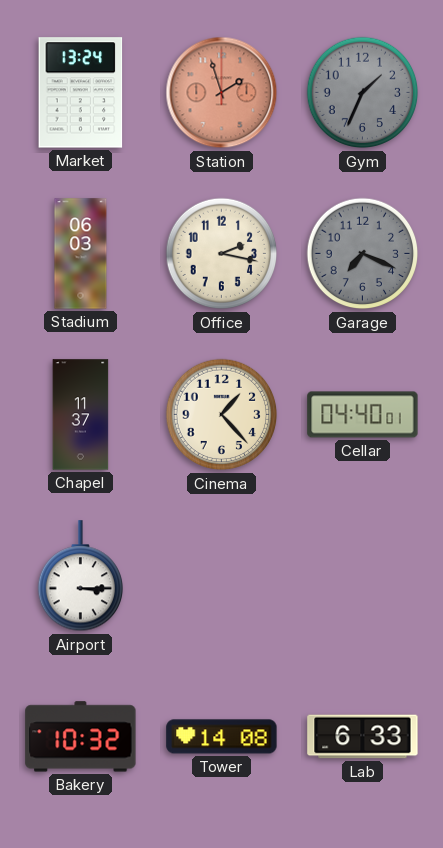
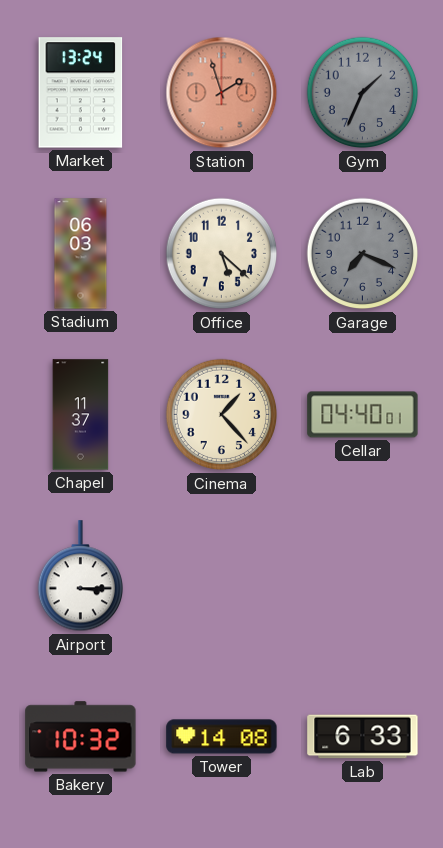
Office: 2:17 -> 5:22 (222, 254)
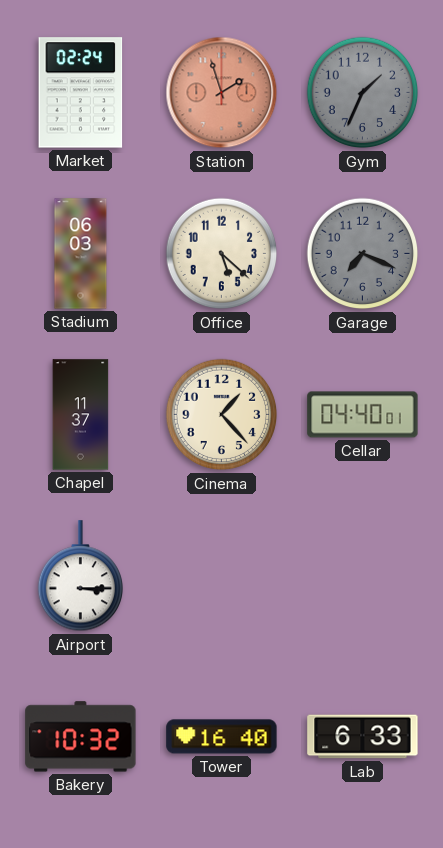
Market: 13:24 -> 02:24 (81, 93)
Tower: 14:08 -> 16:40 (222, 737)
